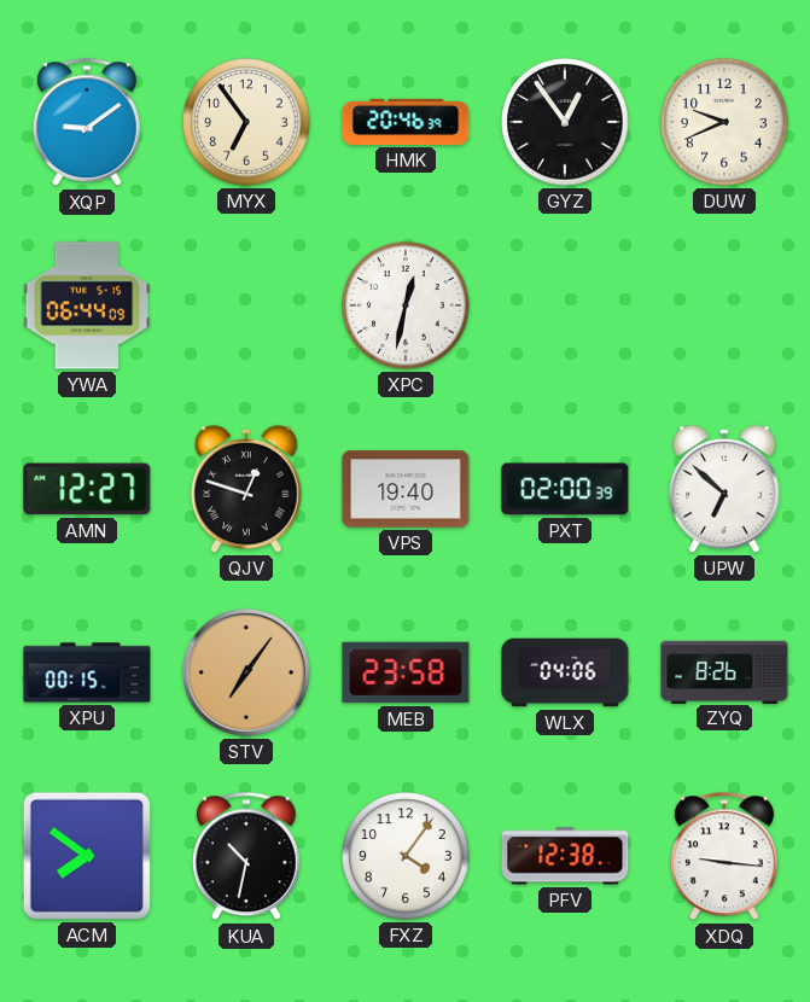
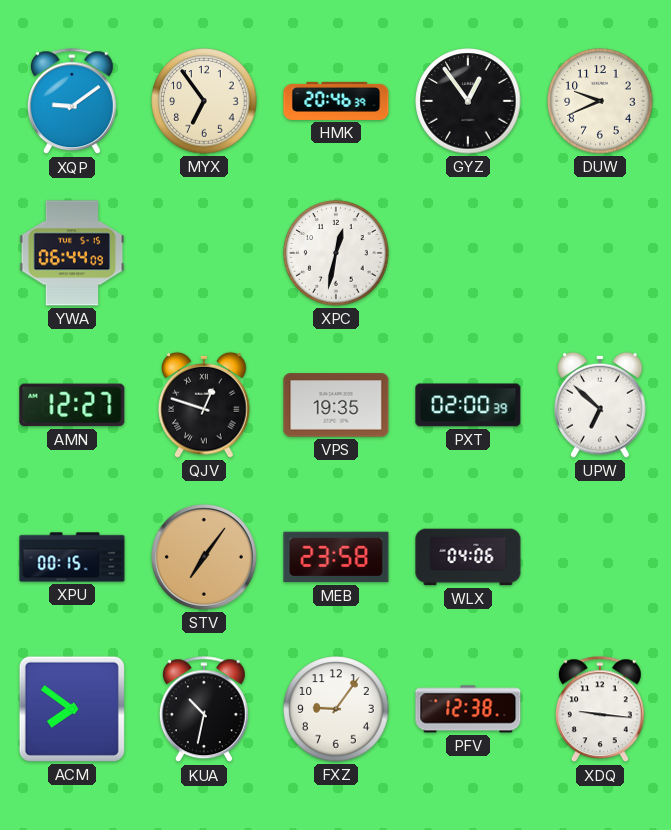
VPS: 19:40 -> 19:35 (336, 405)
ZYQ: 8:26 -> none (724, 671)
FXZ: 4:06 -> 9:06 (336, 709)
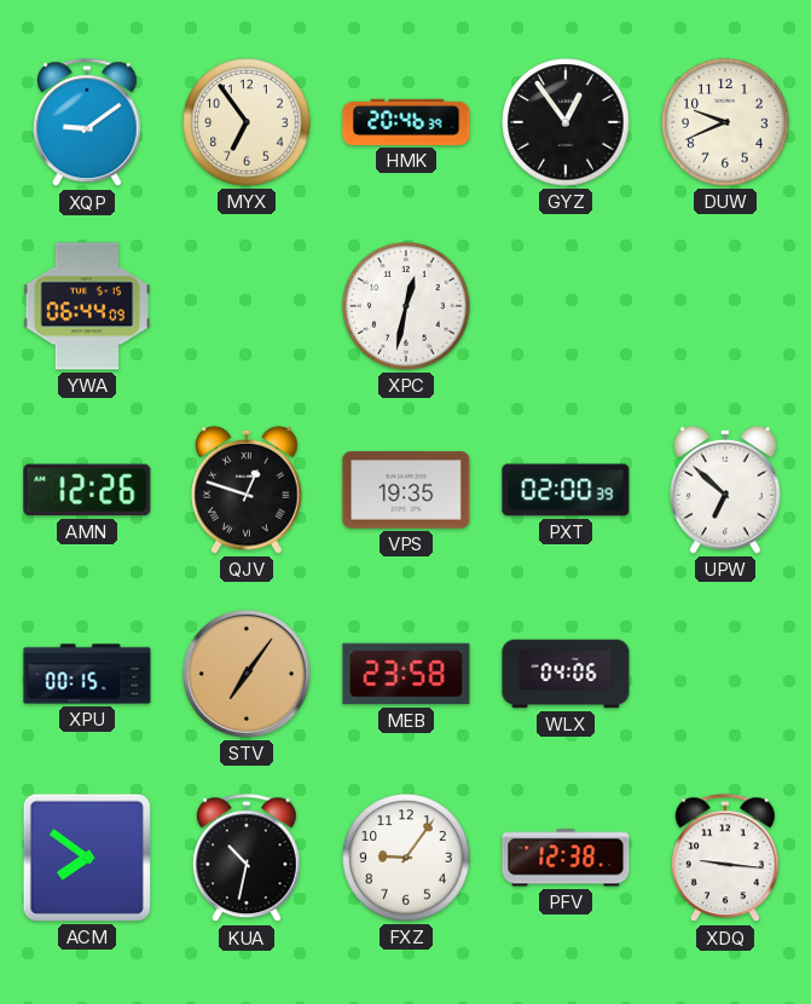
AMN: 12:27 -> 12:26 (87, 490)
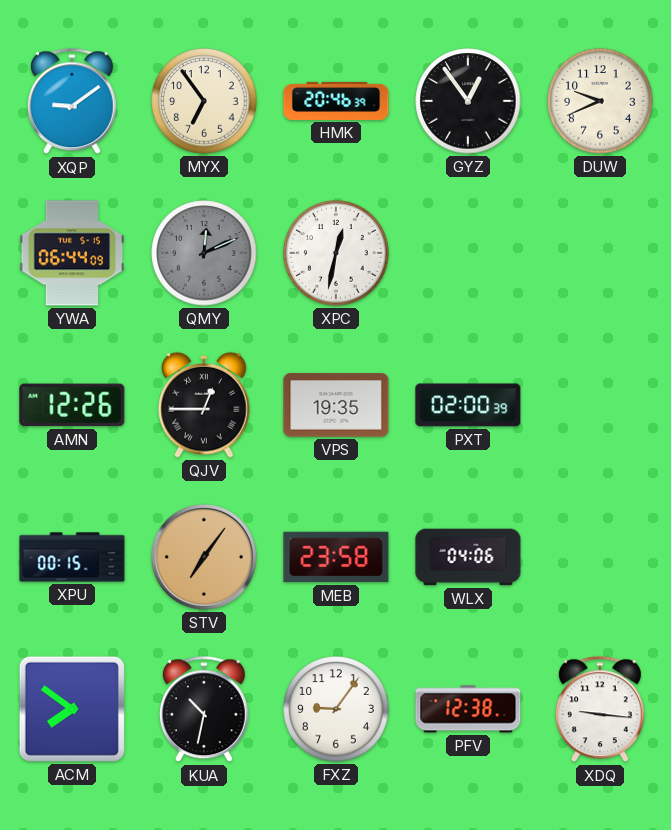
QMY: none -> 12:11 (204, 253)
QJV: 12:48 -> 12:45 (204, 405)
UPW: 6:52 -> none (725, 490)
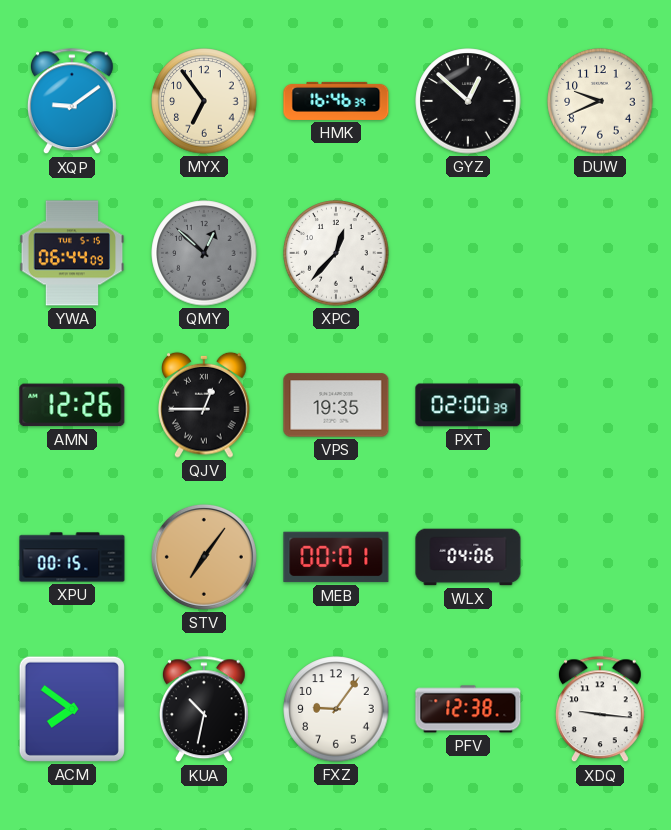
HMK: 20:46 -> 16:46 (336, 101)
GYZ: 12:54 -> 12:52 (468, 101)
QMY: 12:11 -> 12:52 (204, 253)
XPC: 12:32 -> 12:37 (336, 253)
MEB: 23:58 -> 00:01 (336, 557)
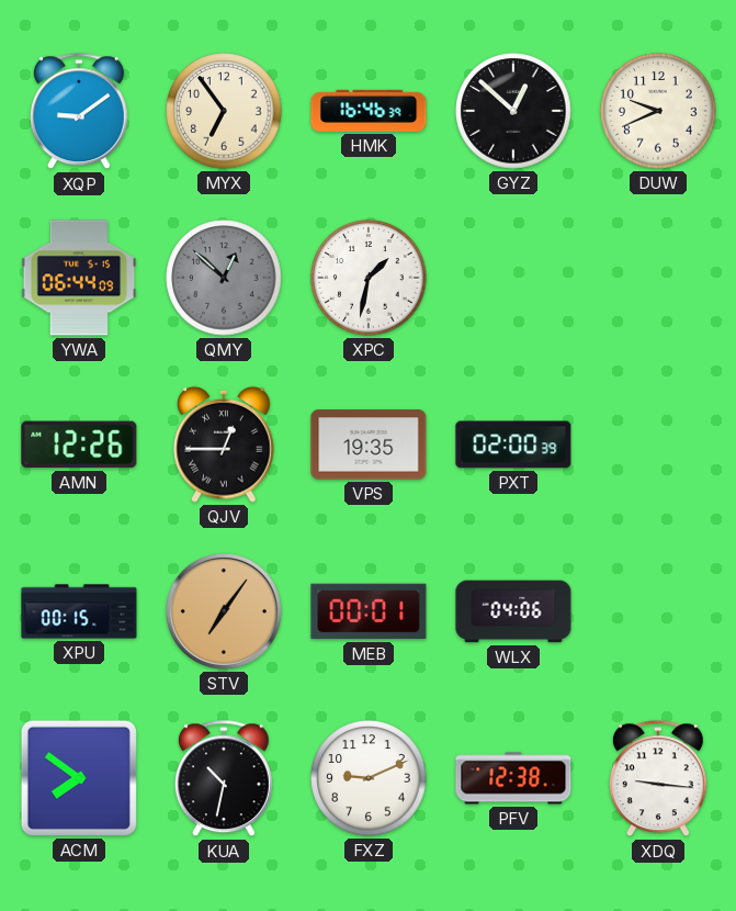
XPC: 12:37 -> 1:32 (369, 278)
FXZ: 9:06 -> 9:11 (369, 778)
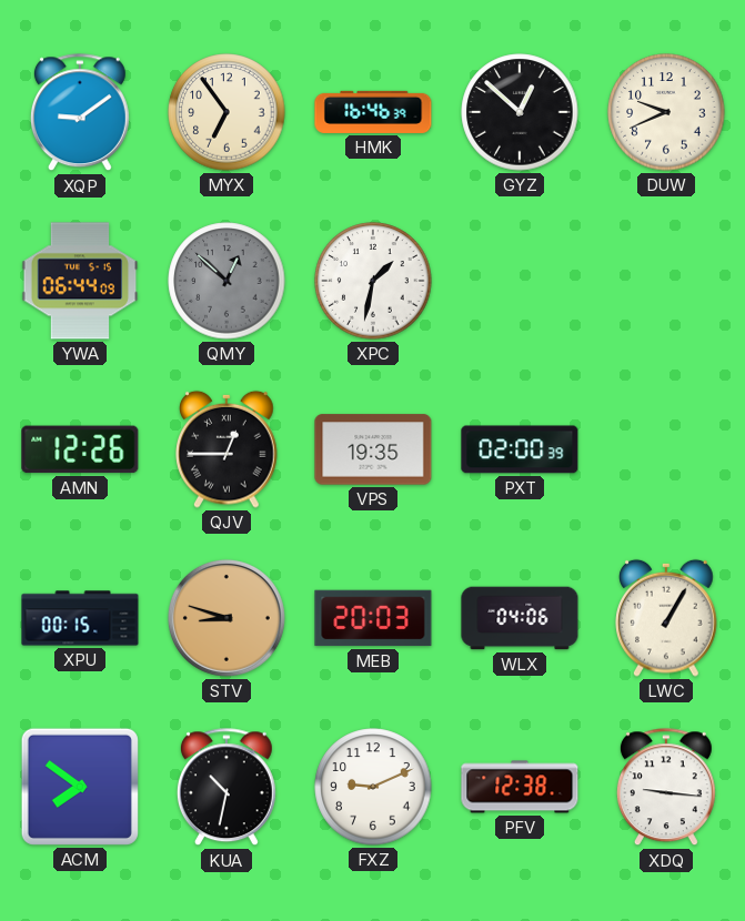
STV: 7:06 -> 8:48 (226, 618)
MEB: 00:01 -> 20:03 (373, 618)
LWC: none -> 1:05 (666, 618)
